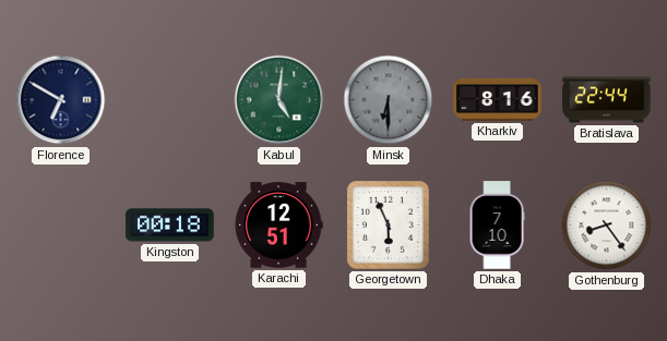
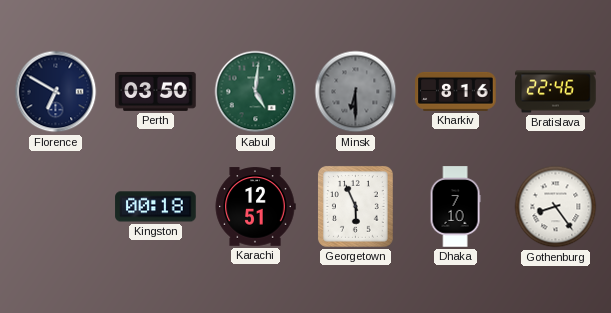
Perth: none -> 03:50 (156, 91)
Bratislava: 22:44 -> 22:46 (556, 92)
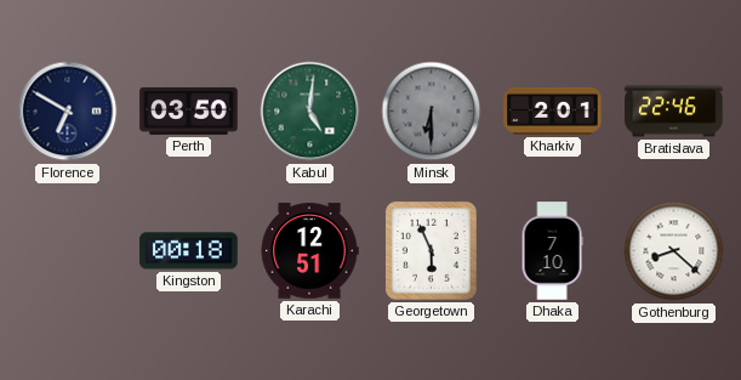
Kharkiv: 8:16 -> 2:01 (553, 110)
Gothenburg: 8:24 -> 8:22 (674, 251)
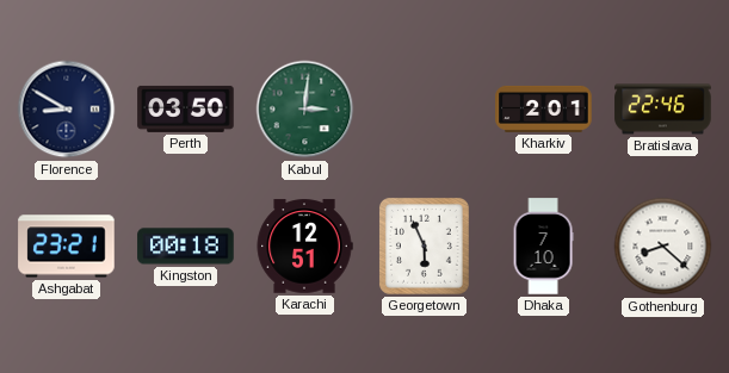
Florence: 6:50 -> 8:50 (67, 110)
Kabul: 5:01 -> 3:01 (305, 110)
Minsk: 6:30 -> none (432, 112)
Ashgabat: none -> 23:21 (67, 247)
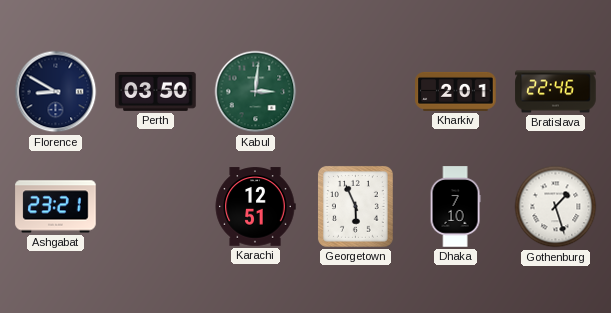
Kingston: 00:18 -> none (186, 247)
Gothenburg: 8:22 -> 1:27 (556, 207)
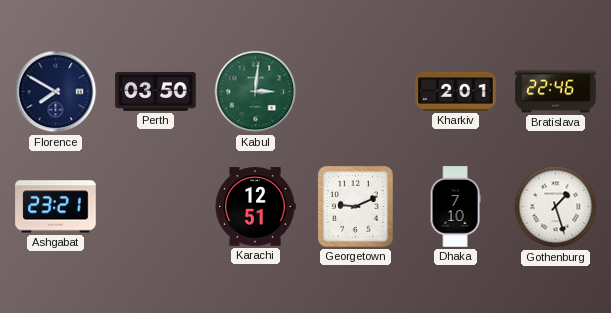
Florence: 8:50 -> 7:50 (56, 92)
Georgetown: 5:56 -> 9:11 (355, 207)
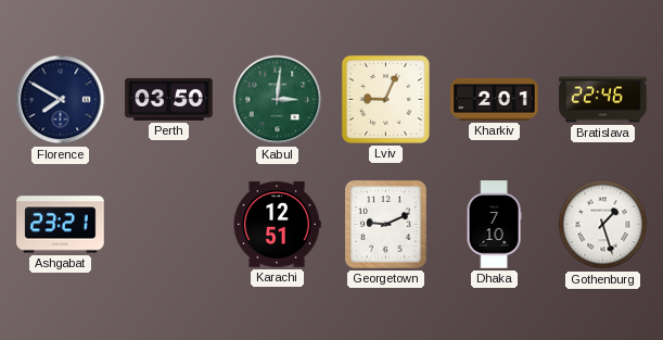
Lviv: none -> 9:04 (385, 99)
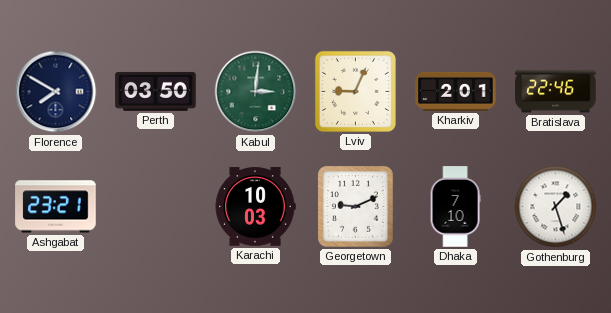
Karachi: 12:51 -> 10:03 (255, 207)
